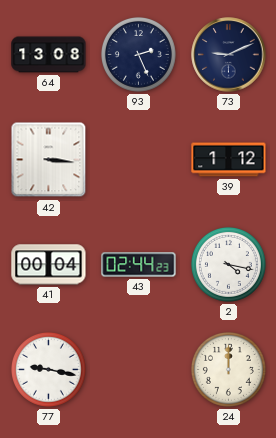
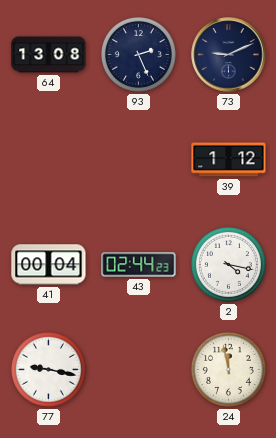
42: 3:16 -> none (49, 160)
24: 12:00 -> 11:58 (228, 369)
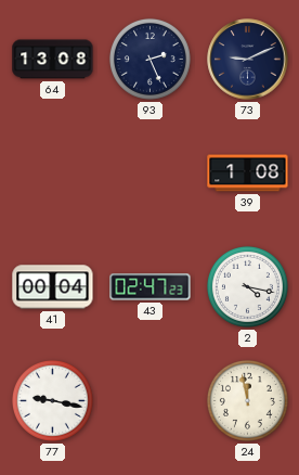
39: 1:12 -> 1:08 (248, 174)
43: 02:44 -> 02:47 (151, 287)
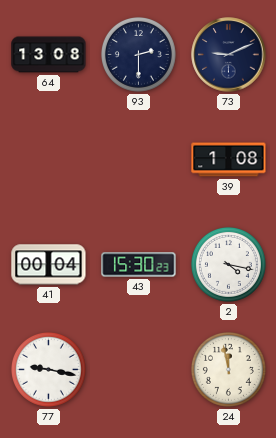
93: 2:26 -> 2:30 (138, 54)
43: 02:47 -> 15:30 (139, 265)
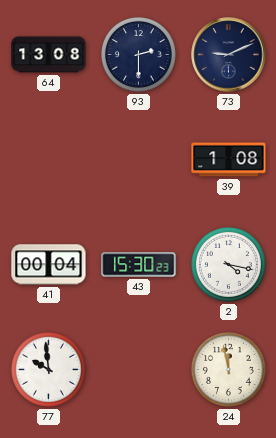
77: 9:17 -> 9:59 (48, 369)
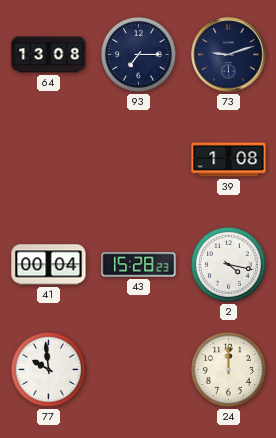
93: 2:30 -> 7:15 (138, 54)
73: 9:11 -> 9:12 (229, 55)
43: 15:30 -> 15:28 (139, 265)
24: 11:58 -> 12:00 (228, 369)
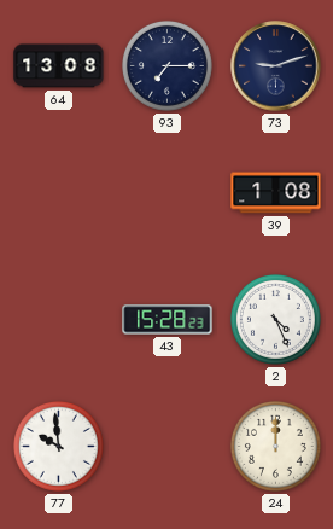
41: 00:04 -> none (49, 265)
2: 4:17 -> 4:26 (275, 319)
